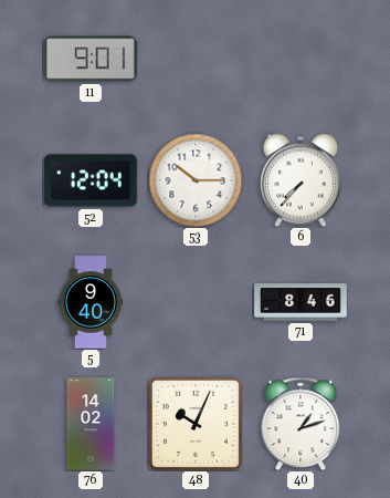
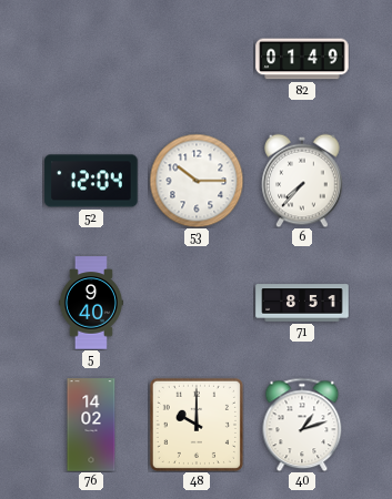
11: 9:01 -> none (91, 59)
82: none -> 01:49 (302, 59)
71: 8:46 -> 8:51 (302, 303)
48: 10:04 -> 10:00 (197, 425)
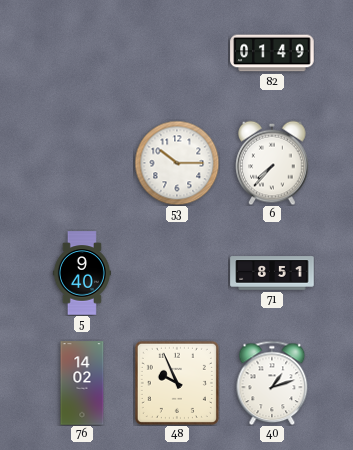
52: 12:04 -> none (91, 181)
48: 10:00 -> 9:56 (177, 383)
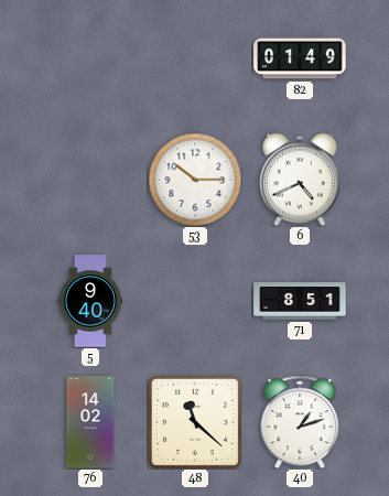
6: 7:37 -> 4:41 (300, 180)
48: 9:56 -> 11:22 (195, 422)
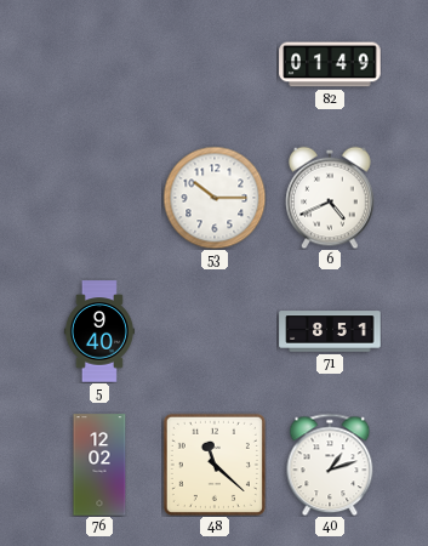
76: 14:02 -> 12:02 (99, 465)
